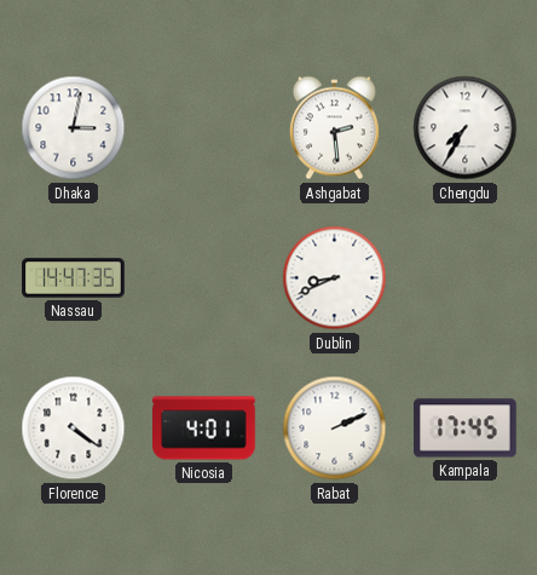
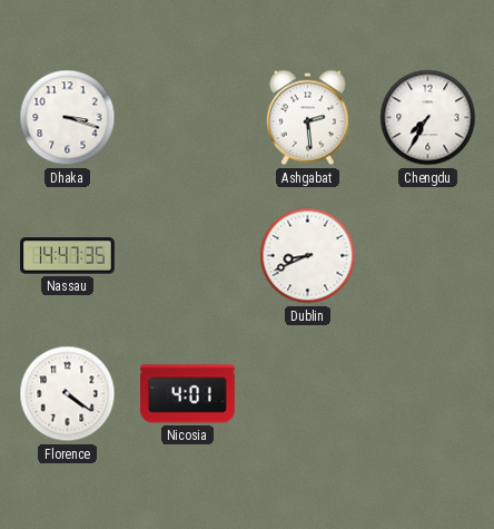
Dhaka: 3:02 -> 3:18 (68, 118)
Rabat: 2:11 -> none (335, 429)
Kampala: 17:45 -> none (466, 429)
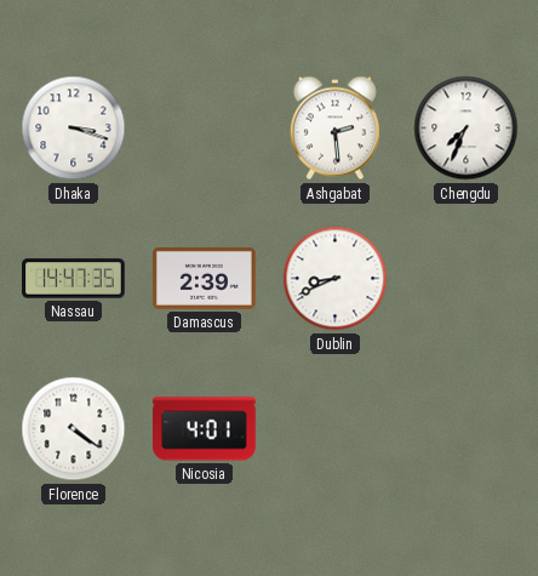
Chengdu: 7:35 -> 7:34 (467, 129)
Damascus: none -> 2:39 (205, 279)
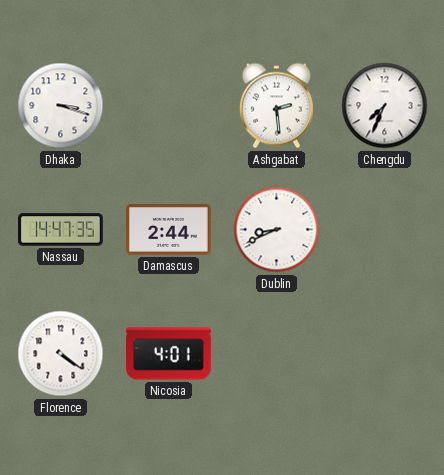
Damascus: 2:39 -> 2:44 (169, 230)
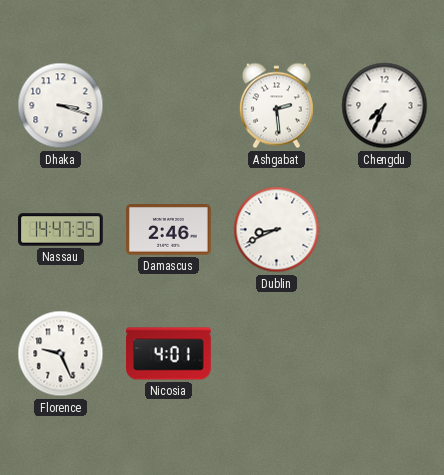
Damascus: 2:44 -> 2:46 (169, 230)
Florence: 4:21 -> 9:26 (61, 354)
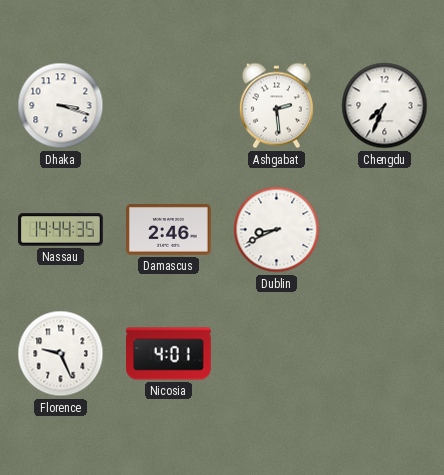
Nassau: 14:47 -> 14:44 (61, 230)
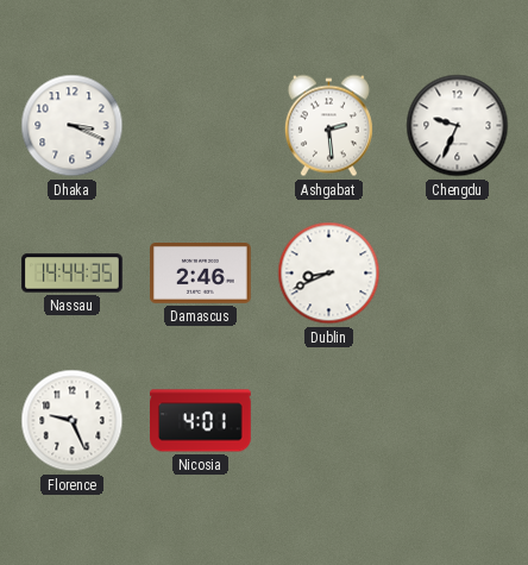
Dhaka: 3:18 -> 3:19 (73, 126)
Chengdu: 7:34 -> 9:34 (458, 126)
